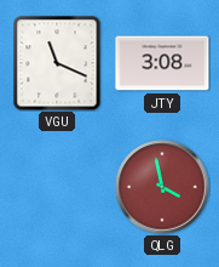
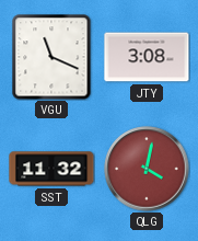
SST: none -> 11:32 (51, 169)
QLG: 3:58 -> 4:02 (147, 169)
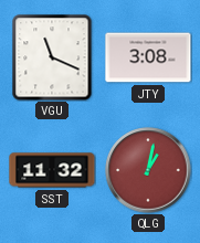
QLG: 4:02 -> 1:02 (148, 170)
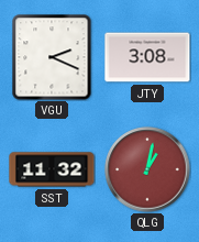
VGU: 11:19 -> 2:19 (52, 57)
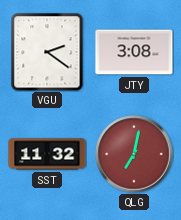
VGU: 2:19 -> 2:21 (47, 52)
QLG: 1:02 -> 7:02 (134, 154)
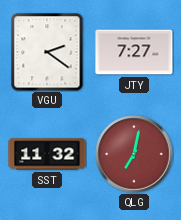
JTY: 3:08 -> 7:27 (134, 52)
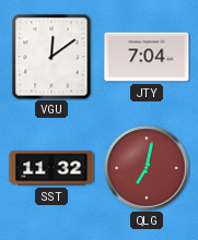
VGU: 2:21 -> 12:09 (51, 57)
JTY: 7:27 -> 7:04 (147, 57)
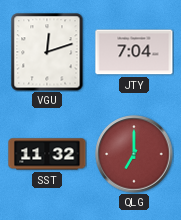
VGU: 12:09 -> 12:12 (47, 52)
QLG: 7:02 -> 7:00 (134, 154)
